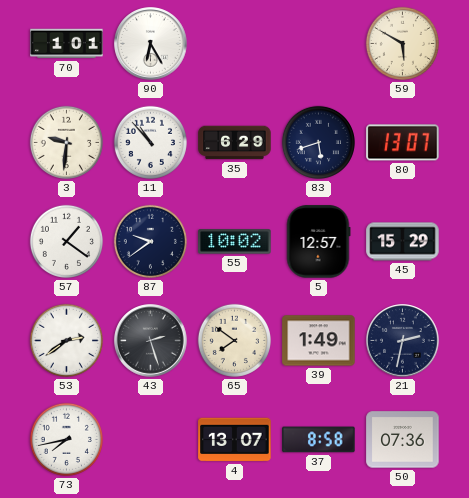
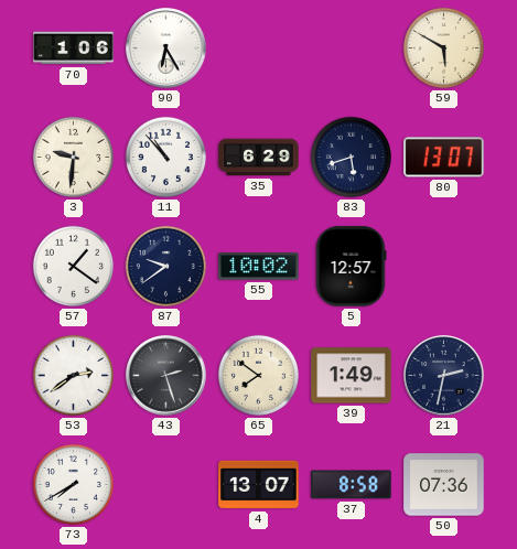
70: 1:01 -> 1:06 (74, 49)
45: 15:29 -> none (403, 242)
73: 7:43 -> 7:40 (73, 484)
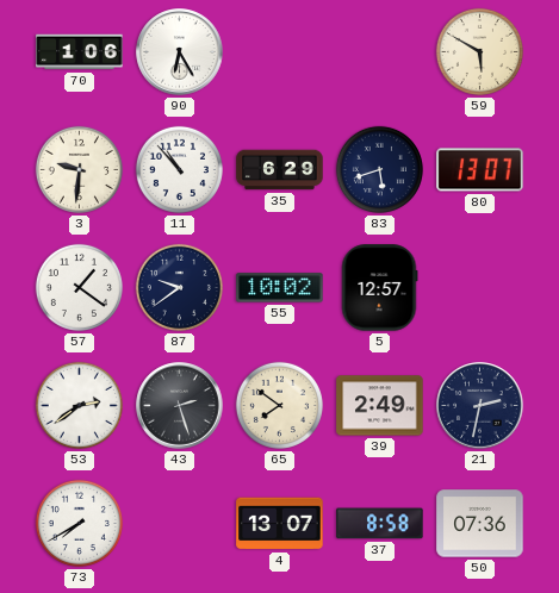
39: 1:49 -> 2:49 (380, 406)
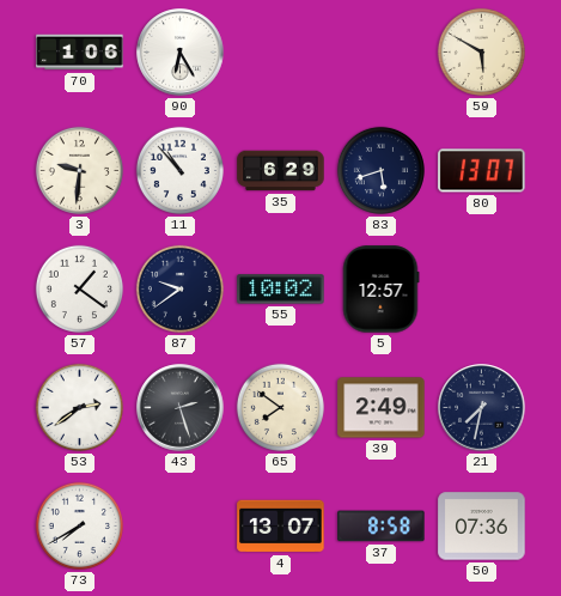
21: 2:32 -> 7:32 (482, 408)
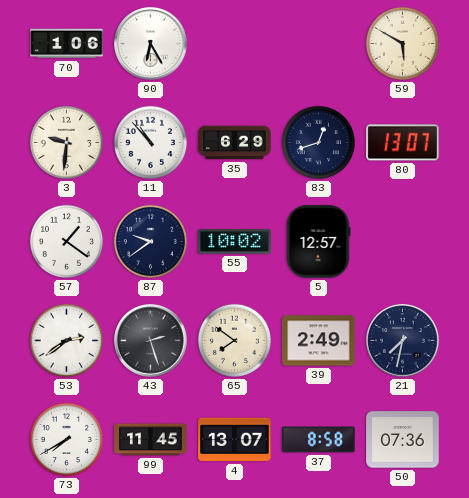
83: 5:42 -> 12:42 (318, 142)
99: none -> 11:45 (151, 440)
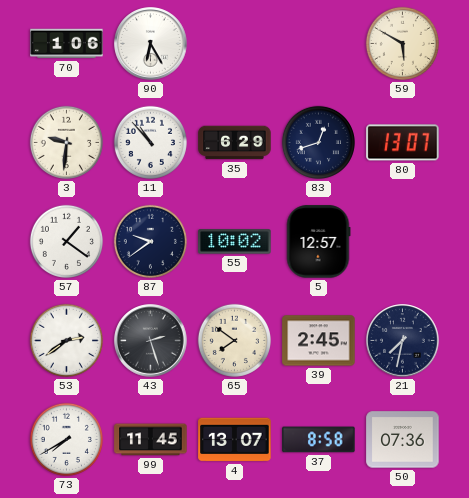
39: 2:49 -> 2:45 (319, 341)
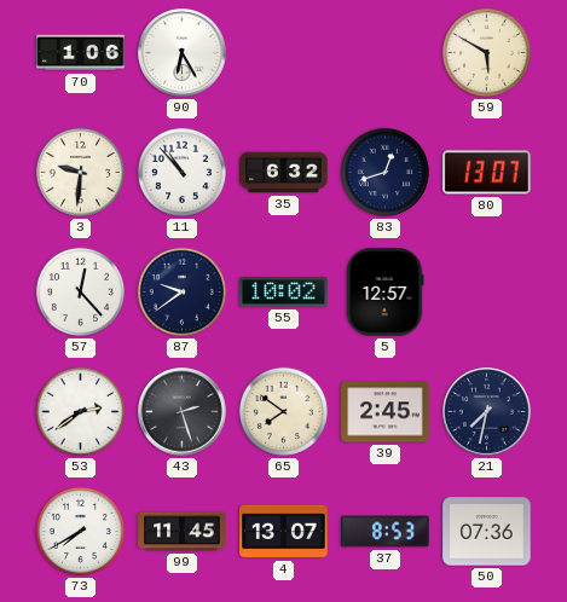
35: 6:29 -> 6:32 (284, 173)
57: 1:21 -> 12:23 (80, 291)
37: 8:58 -> 8:53 (386, 532)
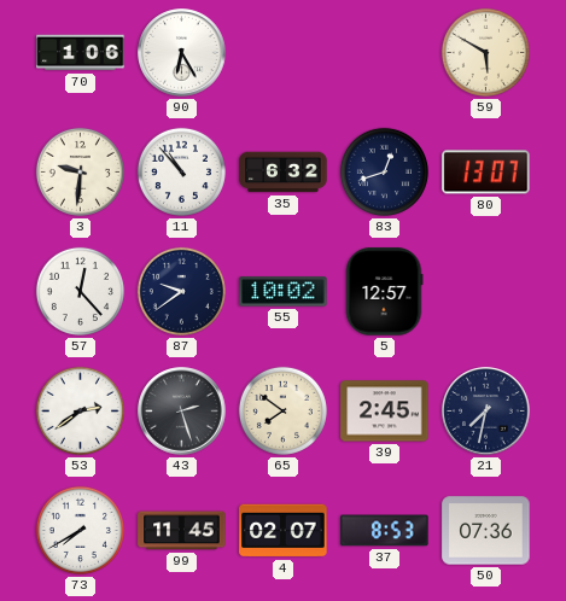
4: 13:07 -> 02:07 (284, 531)
